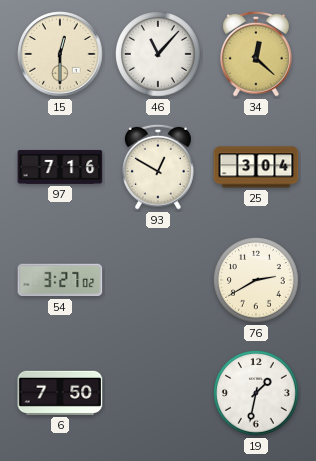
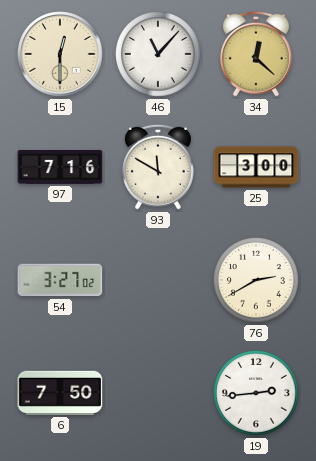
93: 12:50 -> 11:50 (159, 167)
25: 3:04 -> 3:00 (256, 167)
19: 1:32 -> 2:44 (257, 394)
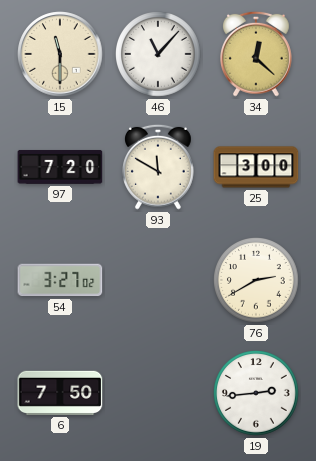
15: 12:30 -> 11:30 (60, 54)
97: 7:16 -> 7:20 (60, 167)
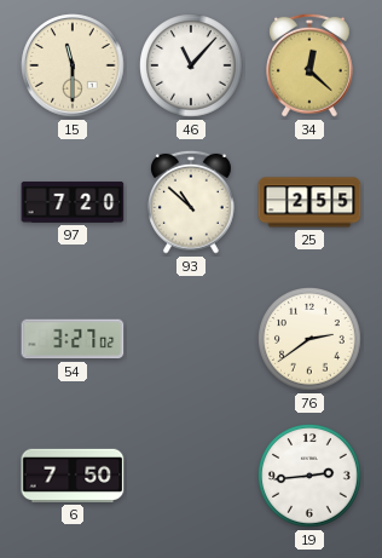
93: 11:50 -> 10:52 (192, 202)
25: 3:00 -> 2:55 (309, 202)
76: 2:40 -> 2:39 (311, 340)
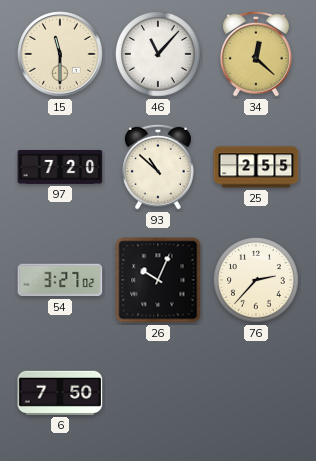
26: none -> 10:04 (158, 280)
76: 2:39 -> 2:37 (257, 281)
19: 2:44 -> none (311, 477)
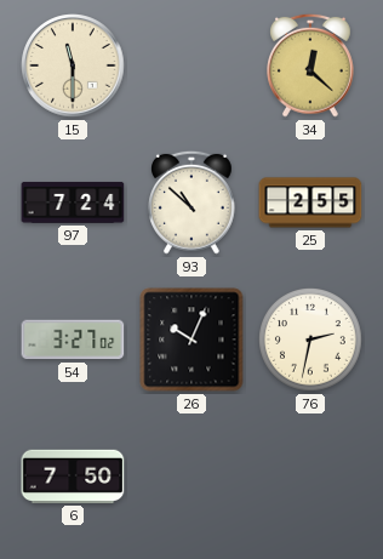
46: 11:07 -> none (159, 55)
97: 7:20 -> 7:24 (73, 203)
76: 2:37 -> 2:32 (311, 341)
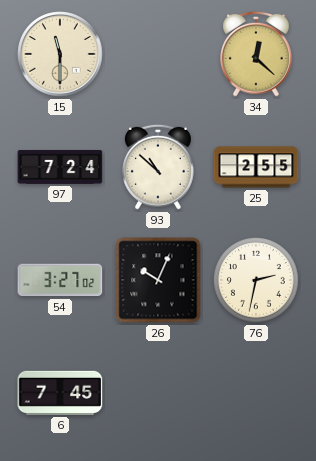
6: 7:50 -> 7:45 (60, 393)
